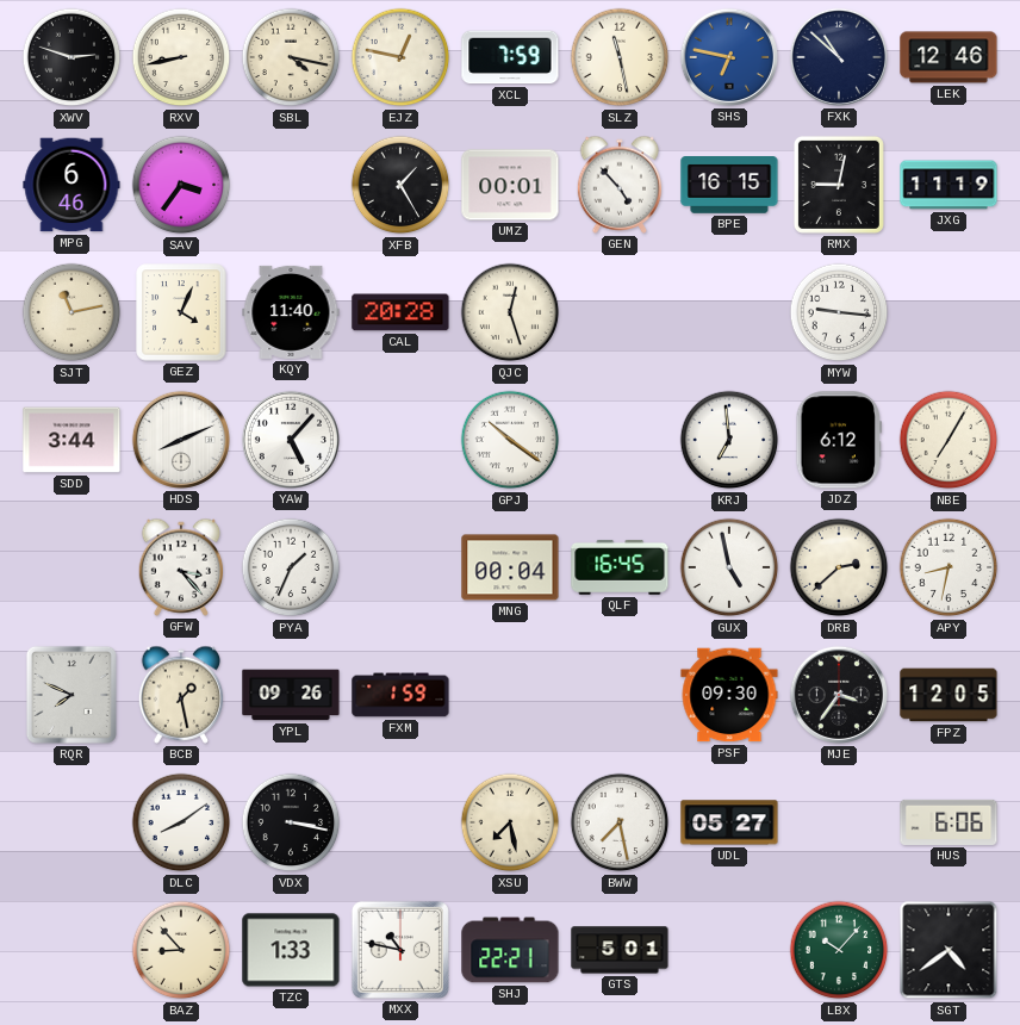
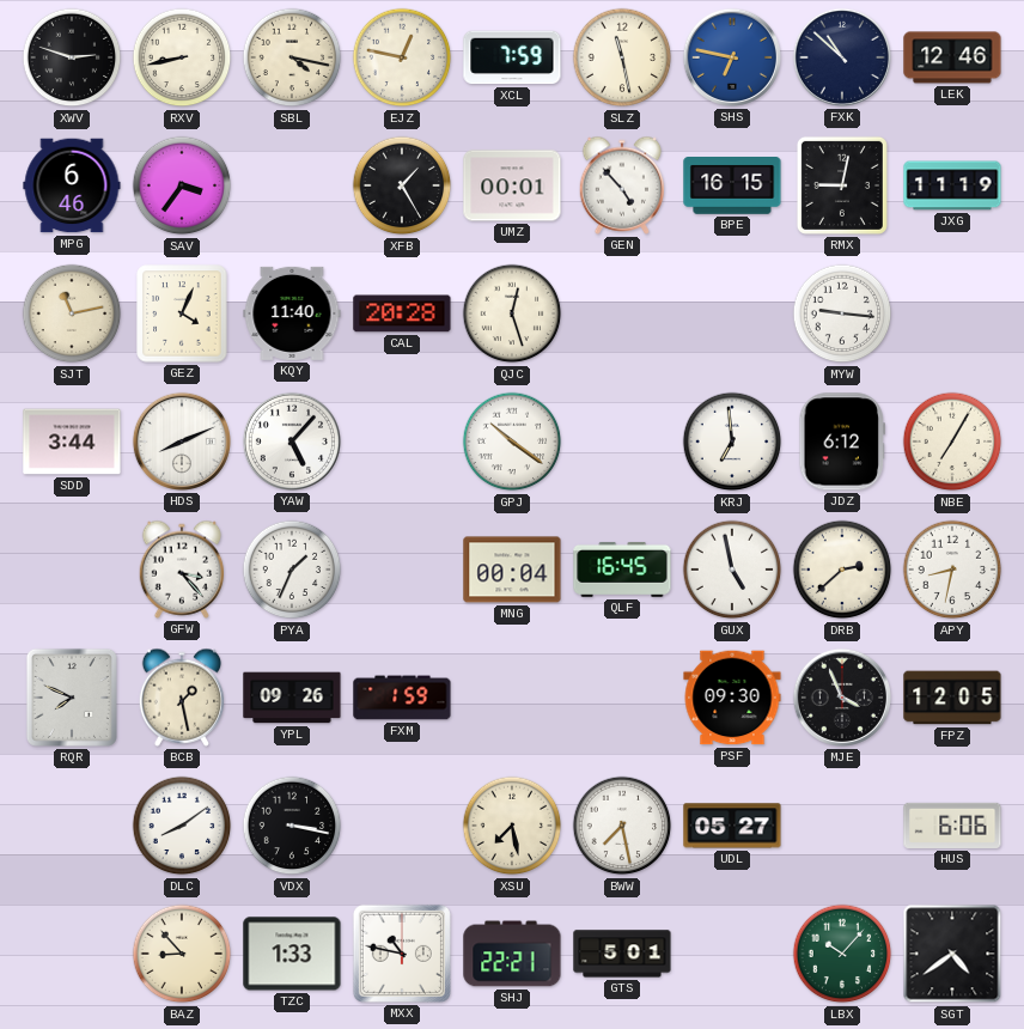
MJE: 3:36 -> 3:56 (842, 698)
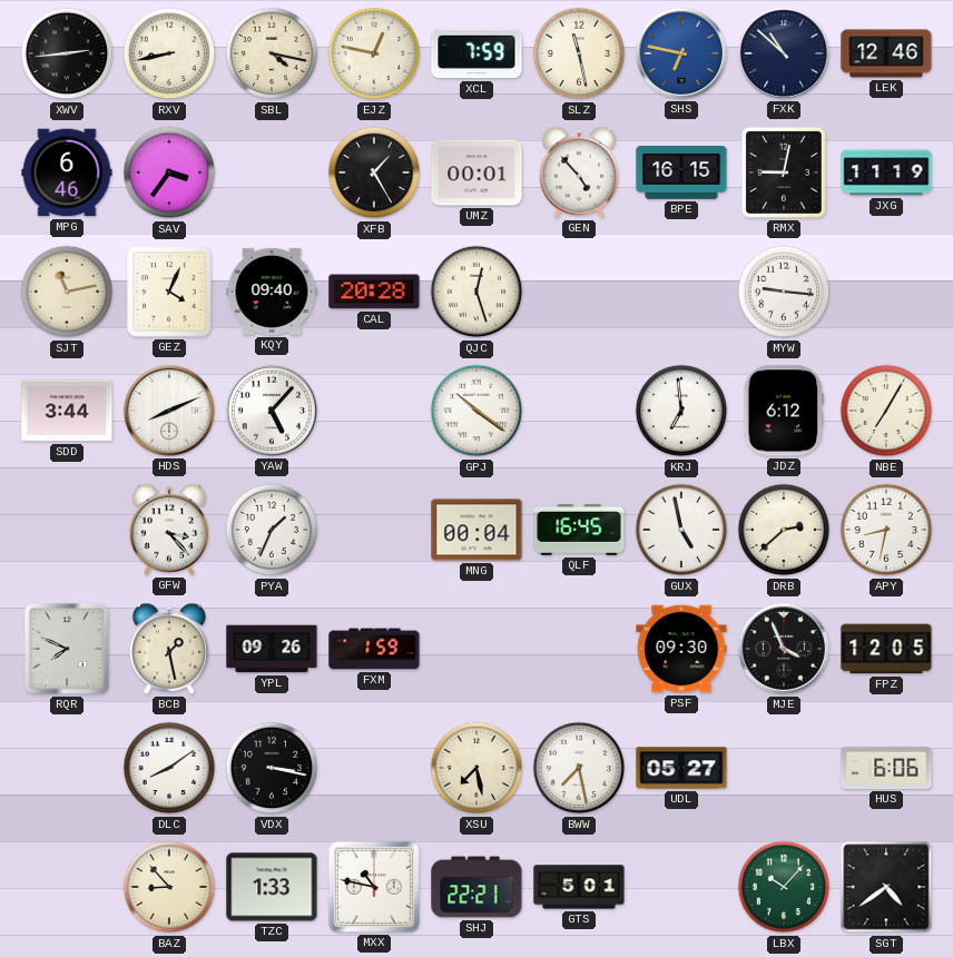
XWV: 2:48 -> 2:44 (67, 53)
KQY: 11:40 -> 09:40 (272, 292)
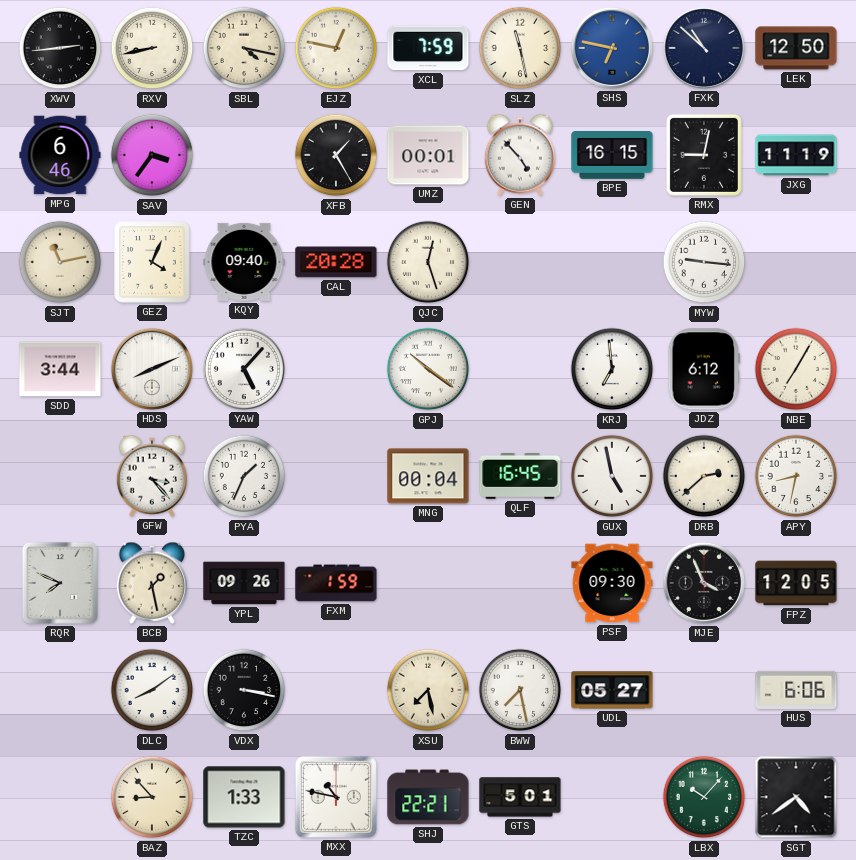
LEK: 12:46 -> 12:50 (796, 48)
